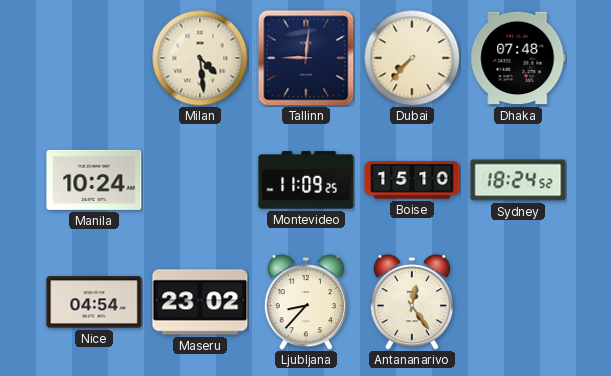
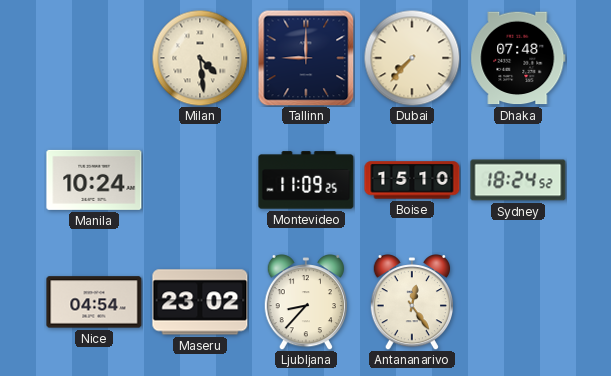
Tallinn: 9:01 -> 9:00 (306, 58)
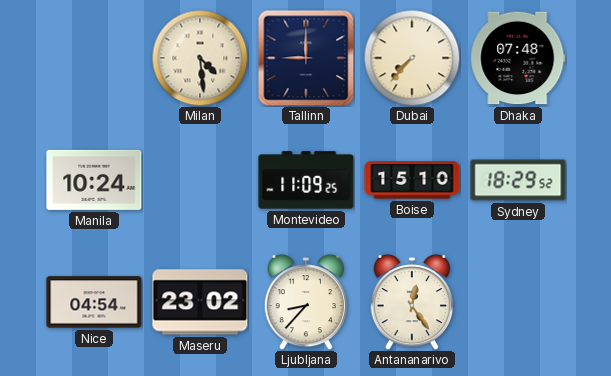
Sydney: 18:24 -> 18:29 (518, 180)
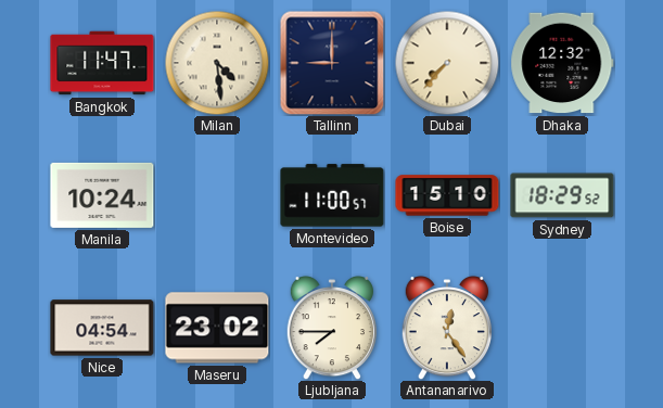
Bangkok: none -> 11:47 (102, 63)
Dhaka: 07:48 -> 12:32 (562, 63)
Montevideo: 11:09 -> 11:00 (332, 195)
Ljubljana: 8:37 -> 7:45 (331, 328)
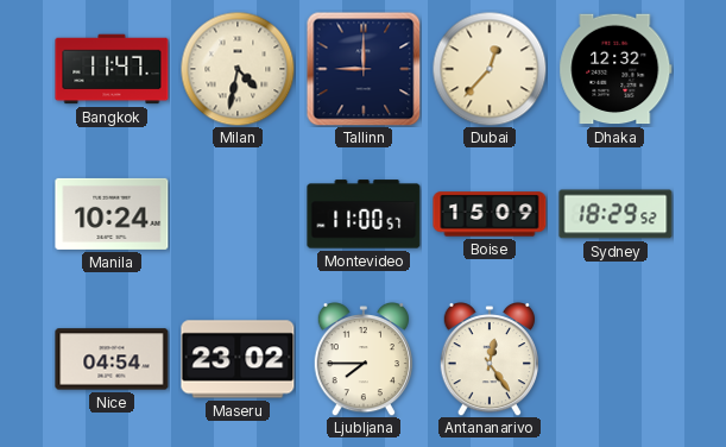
Milan: 4:29 -> 4:32 (238, 69)
Dubai: 7:37 -> 12:37 (490, 69)
Boise: 15:10 -> 15:09 (490, 214)
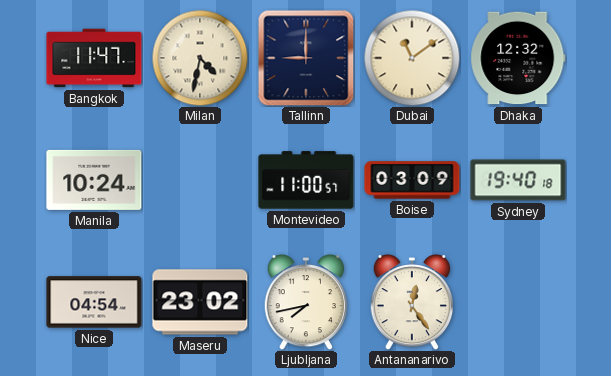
Dubai: 12:37 -> 11:09 (412, 58)
Boise: 15:09 -> 03:09 (412, 180)
Sydney: 18:29 -> 19:40 (518, 180)
Ljubljana: 7:45 -> 7:43 (305, 302)
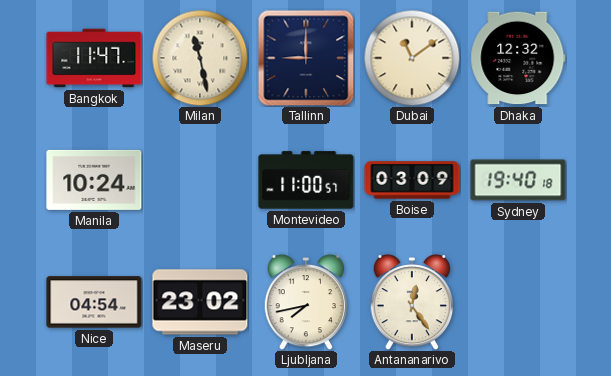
Milan: 4:32 -> 11:28 (200, 58)
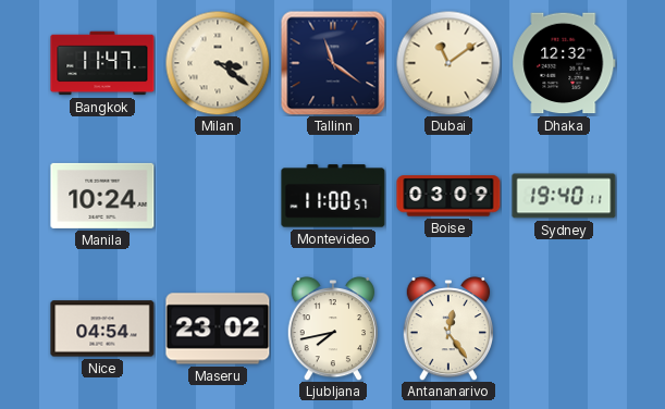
Milan: 11:28 -> 3:21 (218, 63)
Tallinn: 9:00 -> 11:21 (333, 63)
Sydney: 19:40:18 -> 19:40:11 (564, 196)
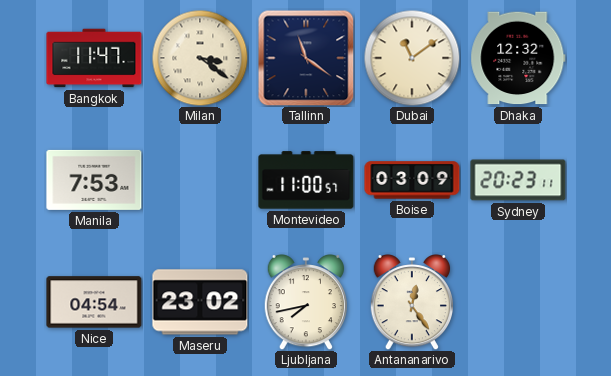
Manila: 10:24 -> 7:53 (94, 180)
Sydney: 19:40 -> 20:23 (518, 180)
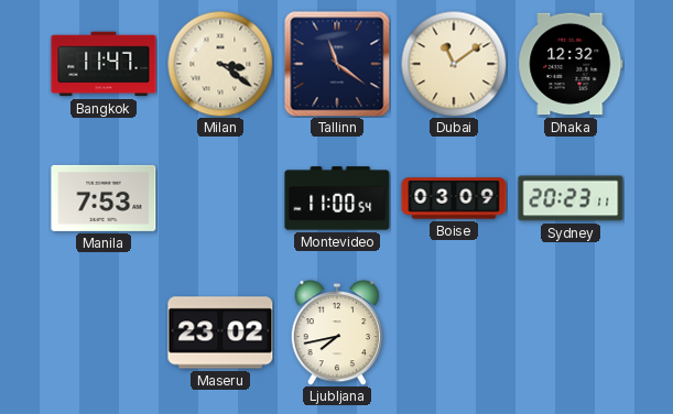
Montevideo: 11:00:57 -> 11:00:54 (337, 198)
Nice: 04:54 -> none (94, 302)
Antananarivo: 12:24 -> none (411, 302)
